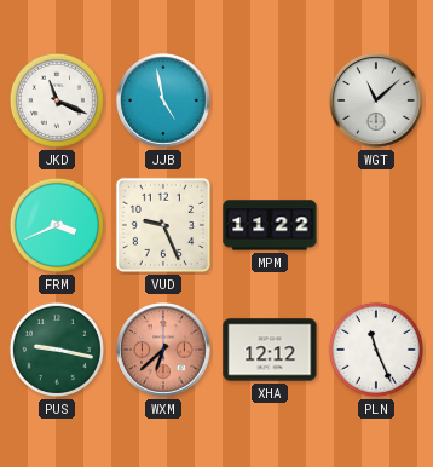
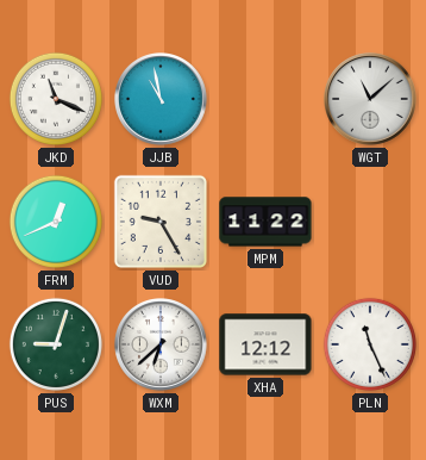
JJB: 4:58 -> 10:58 (162, 100)
FRM: 3:41 -> 12:41 (56, 222)
VUD: 9:26 -> 9:25 (161, 222)
PUS: 9:17 -> 9:03 (56, 344)
WXM dial: salmon -> white (162, 346)
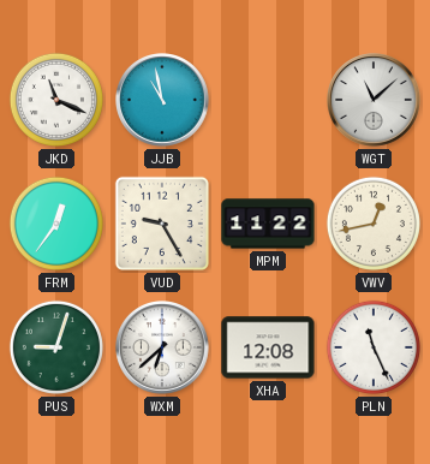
FRM: 12:41 -> 12:36 (56, 224)
VWV: none -> 12:43 (374, 224)
XHA: 12:12 -> 12:08 (268, 347)
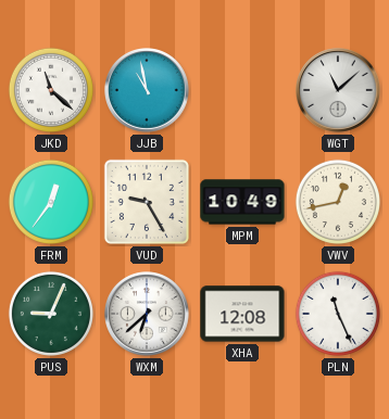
JKD: 11:19 -> 11:22 (51, 90)
MPM: 11:22 -> 10:49 (242, 202)
PUS: 9:03 -> 9:04 (51, 314)
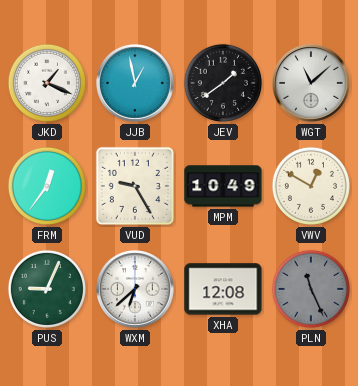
JKD: 11:22 -> 1:19 (47, 83)
JJB: 10:58 -> 12:58 (136, 84)
JEV: none -> 1:39 (223, 83)
VWV: 12:43 -> 12:50 (311, 186)
PLN dial: white -> grey (311, 289)
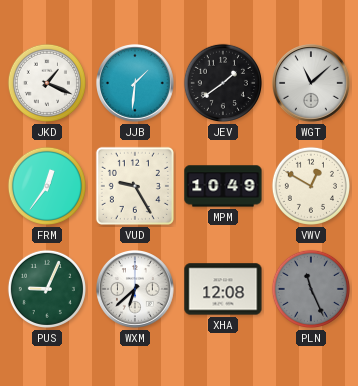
JJB: 12:58 -> 1:31 (136, 84)
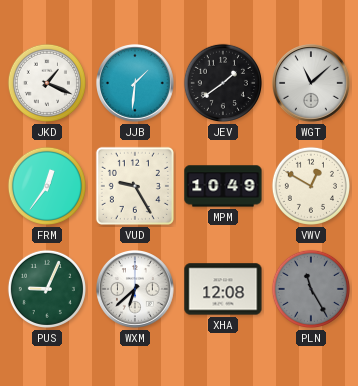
PLN: 11:26 -> 11:25 (311, 289)
